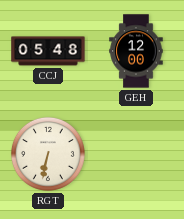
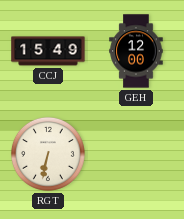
CCJ: 05:48 -> 15:49 (48, 51)
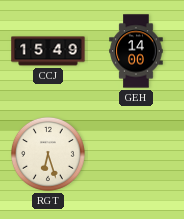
GEH: 12:00 -> 14:00 (136, 51)
RGT: 6:32 -> 6:27 (48, 154)
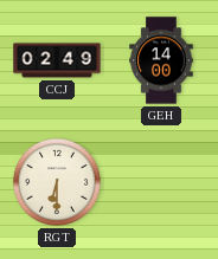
CCJ: 15:49 -> 02:49 (57, 60)
RGT: 6:27 -> 6:30 (57, 182)
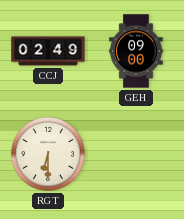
GEH: 14:00 -> 09:00 (136, 51)
